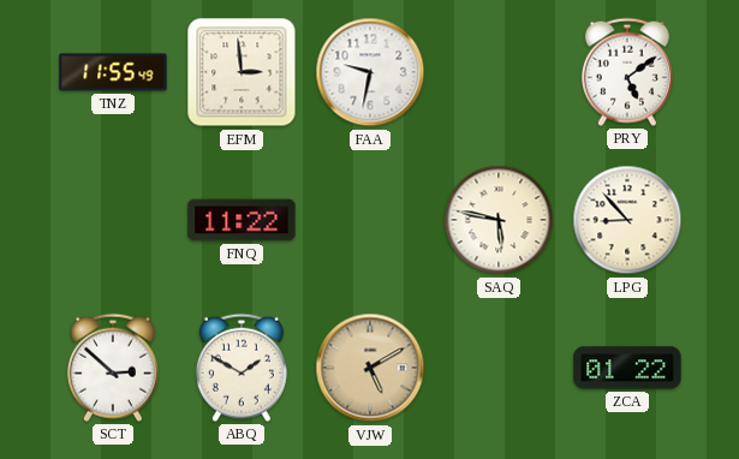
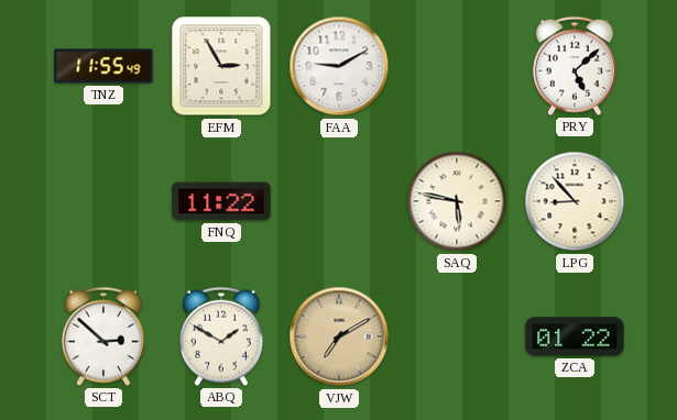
EFM: 2:59 -> 2:55 (221, 66)
FAA: 9:32 -> 9:10 (339, 66)
PRY: 5:09 -> 5:08 (575, 66)
VJW: 5:10 -> 7:10 (339, 336)
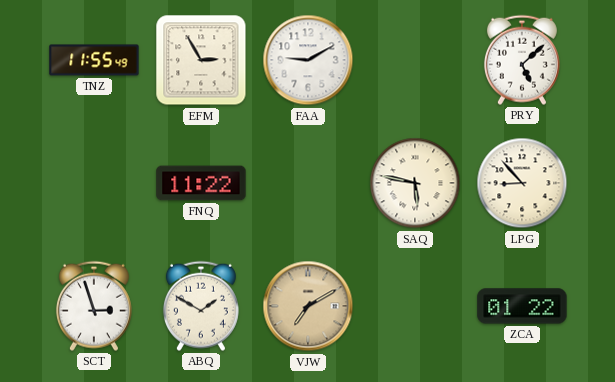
SCT: 2:52 -> 2:57 (94, 306)
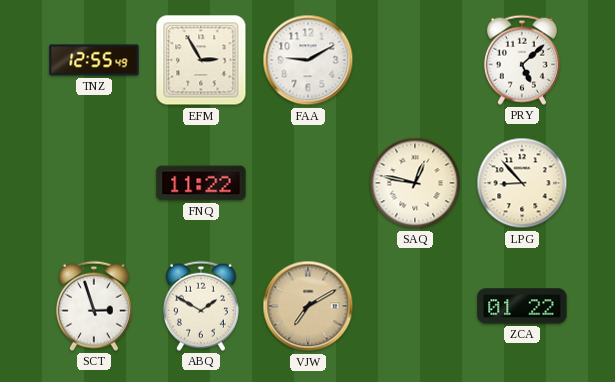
TNZ: 11:55 -> 12:55 (94, 60)
SAQ: 5:47 -> 12:47 (415, 183)
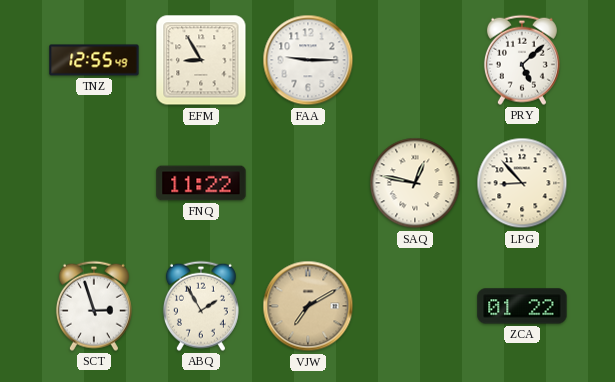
EFM: 2:55 -> 8:55 (201, 60)
FAA: 9:10 -> 9:15 (308, 60)
ABQ: 1:50 -> 1:55 (201, 306)
